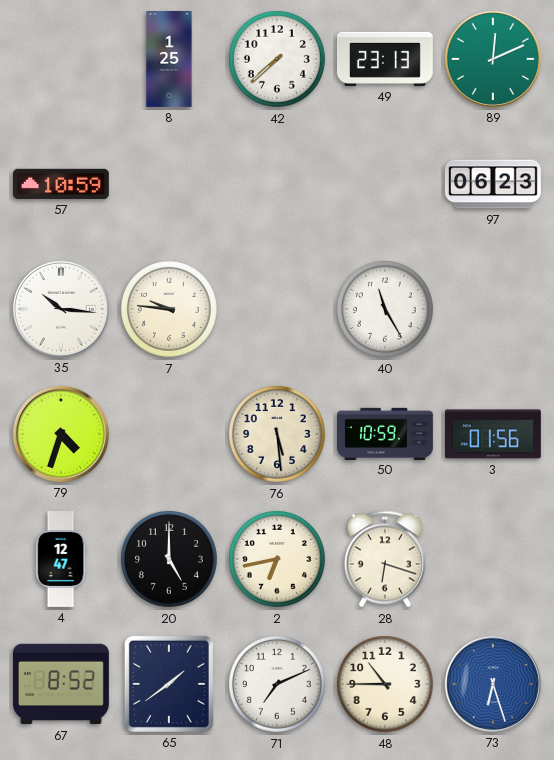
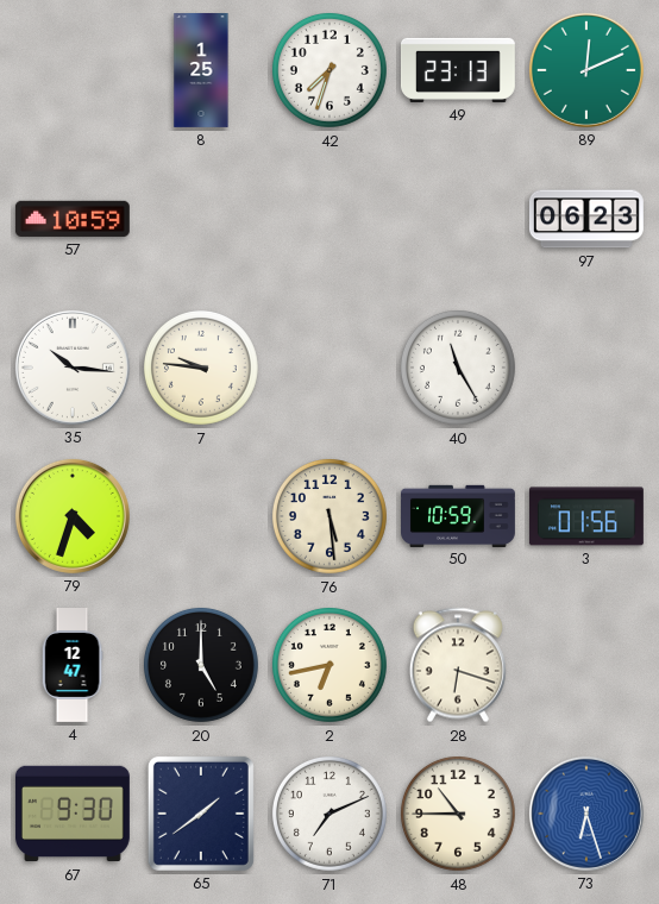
42: 7:38 -> 7:33 (329, 70)
67: 8:52 -> 9:30 (73, 814)
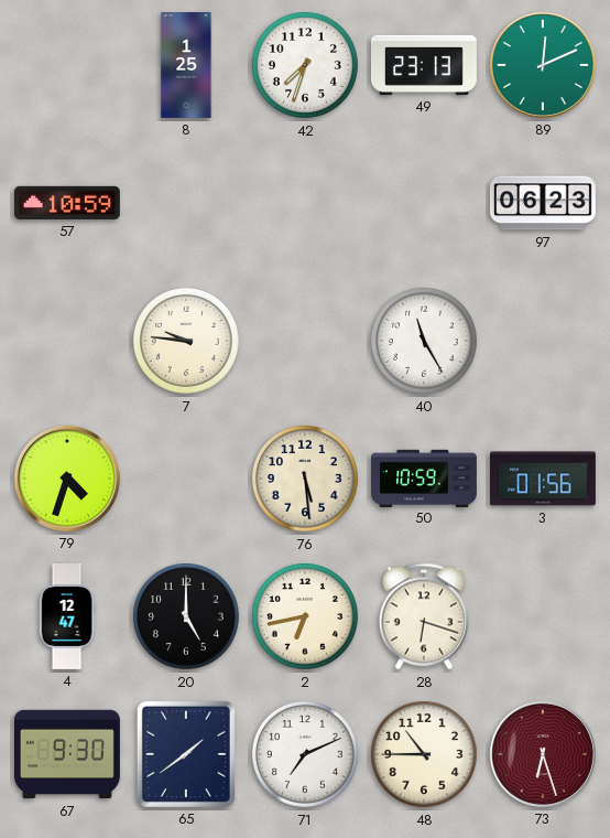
35: 10:16 -> none (73, 368)
73 dial: blue -> burgundy (543, 754)
